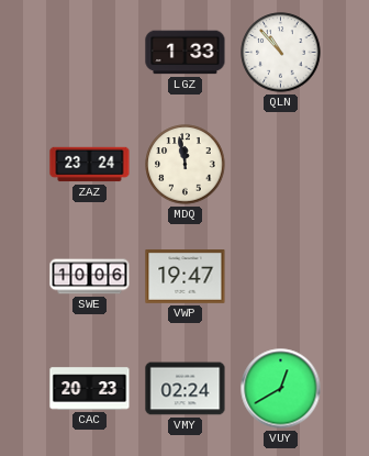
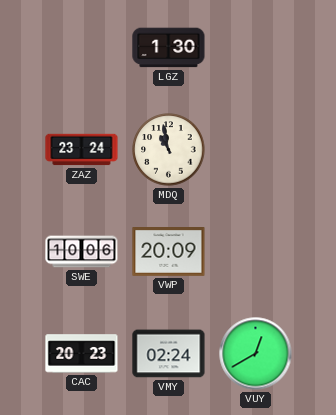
LGZ: 1:33 -> 1:30 (169, 48)
QLN: 10:53 -> none (281, 53)
MDQ: 11:58 -> 10:58 (169, 150)
VWP: 19:47 -> 20:09 (169, 252)
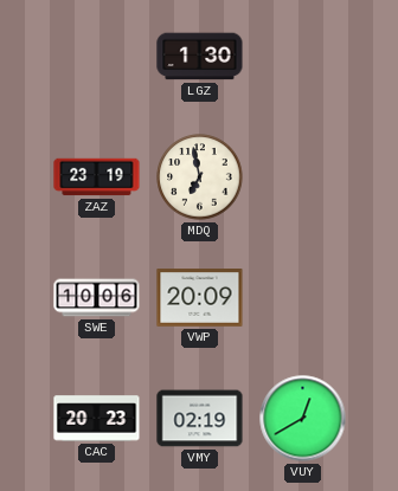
ZAZ: 23:24 -> 23:19 (97, 177)
MDQ: 10:58 -> 6:58 (200, 177)
VMY: 02:24 -> 02:19 (200, 419)
